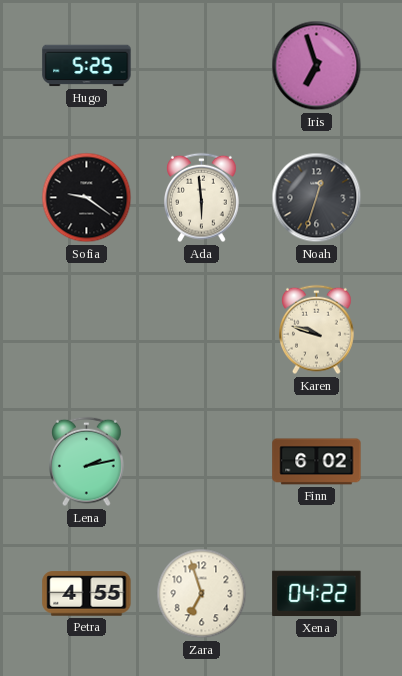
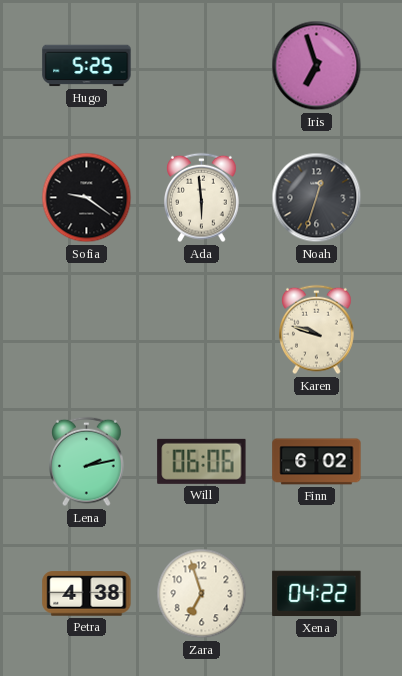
Will: none -> 06:06 (202, 461)
Petra: 4:55 -> 4:38 (87, 594)
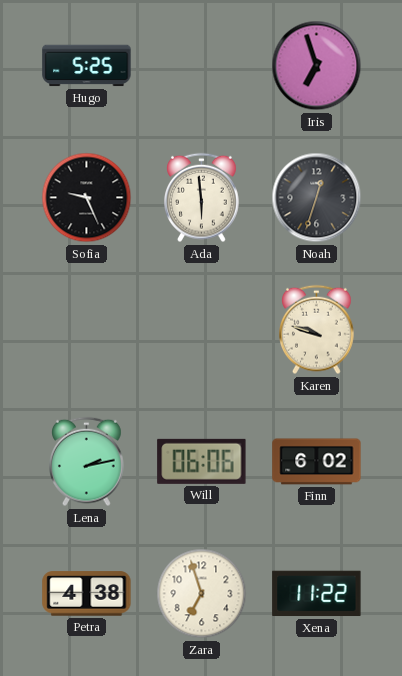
Sofia: 9:21 -> 9:26 (87, 198)
Xena: 04:22 -> 11:22 (317, 594)
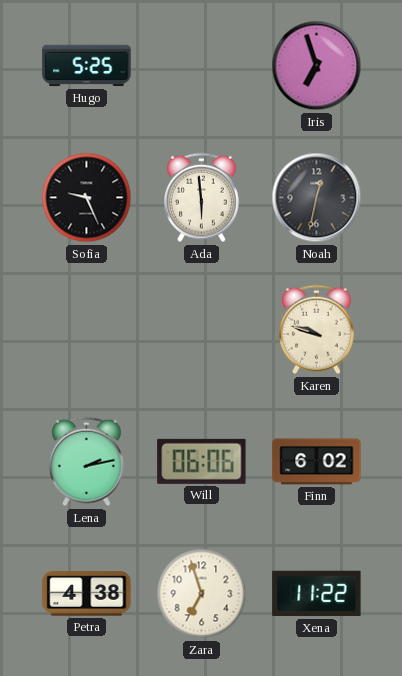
Noah: 12:33 -> 12:32 (317, 198)
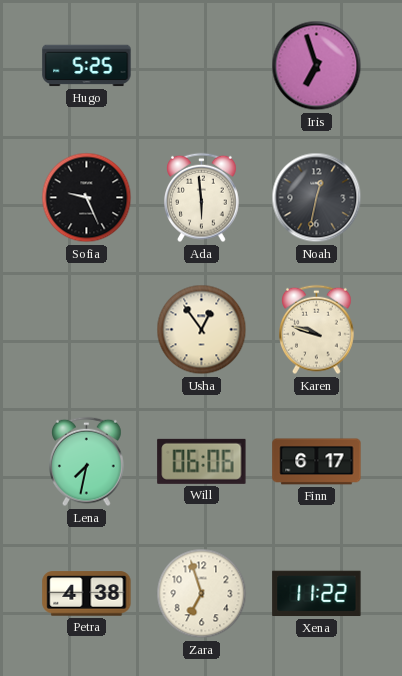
Usha: none -> 12:54 (202, 330)
Lena: 2:13 -> 7:32 (87, 462)
Finn: 6:02 -> 6:17 (317, 462)
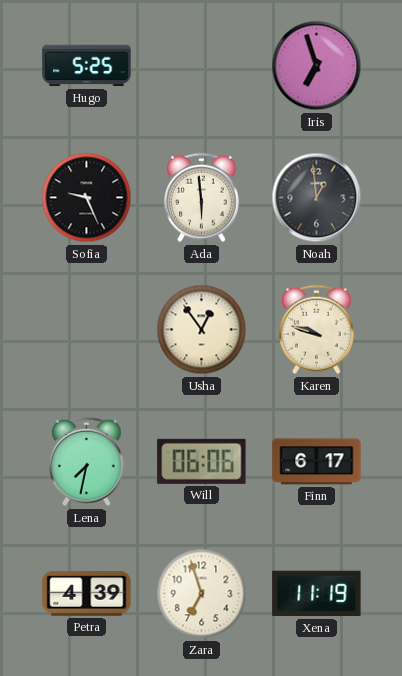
Noah: 12:32 -> 12:59 (317, 198)
Petra: 4:38 -> 4:39 (87, 594)
Xena: 11:22 -> 11:19 (317, 594)
